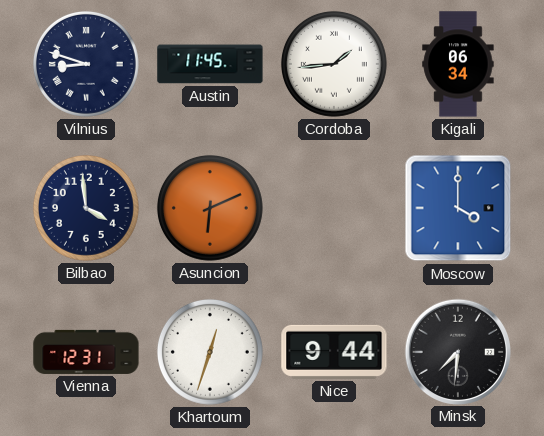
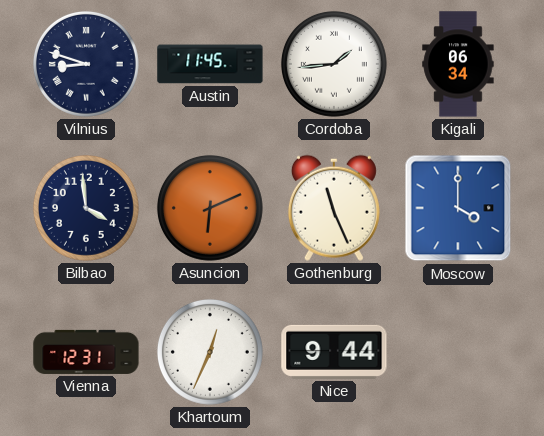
Gothenburg: none -> 11:26 (334, 208)
Khartoum: 12:33 -> 12:34 (210, 352)
Minsk: 7:31 -> none (457, 351)
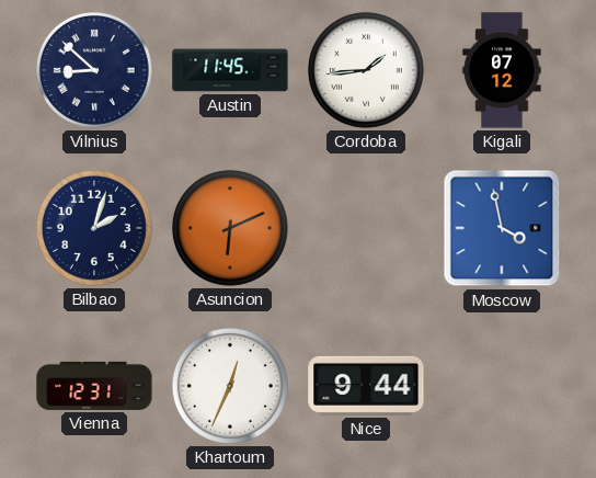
Vilnius: 8:48 -> 8:52 (94, 70)
Kigali: 06:34 -> 07:12 (502, 70)
Bilbao: 3:59 -> 2:03 (94, 228)
Gothenburg: 11:26 -> none (334, 208)
Moscow: 4:00 -> 3:58 (502, 228)
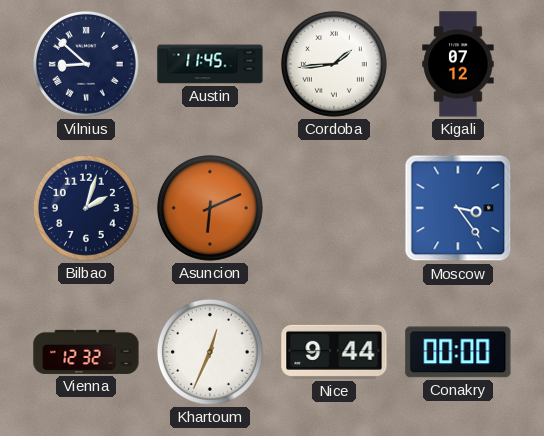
Moscow: 3:58 -> 3:24 (458, 208)
Vienna: 12:31 -> 12:32 (86, 352)
Conakry: none -> 00:00 (458, 352)
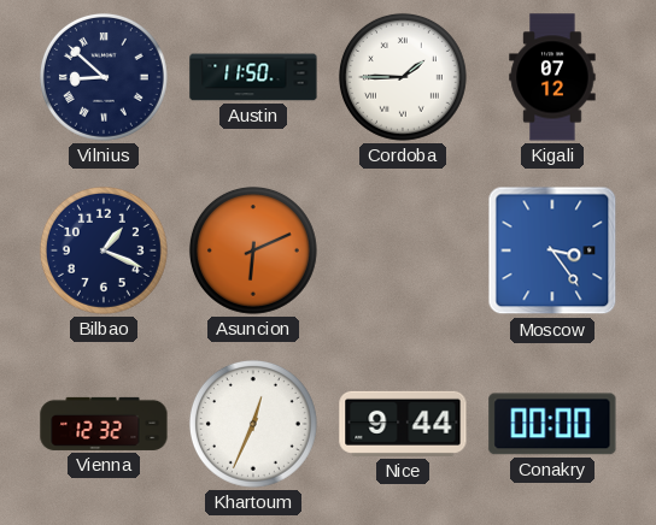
Austin: 11:45 -> 11:50 (253, 77)
Cordoba: 1:44 -> 1:45 (403, 77)
Bilbao: 2:03 -> 1:19 (104, 250)
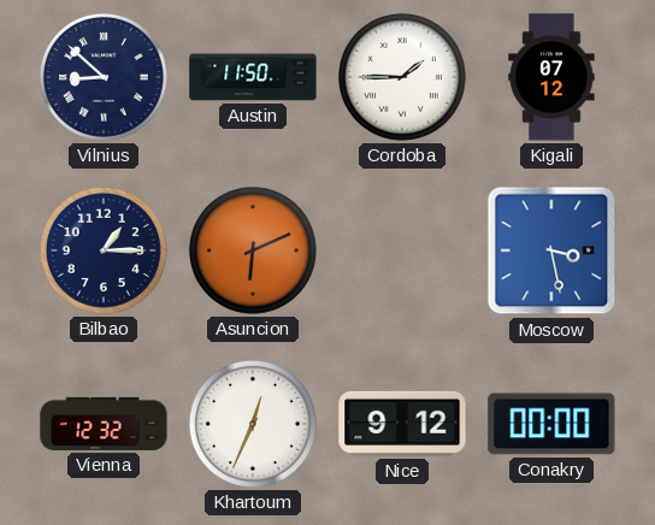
Bilbao: 1:19 -> 1:15 (104, 250)
Moscow: 3:24 -> 3:28 (551, 250)
Nice: 9:44 -> 9:12 (402, 424)
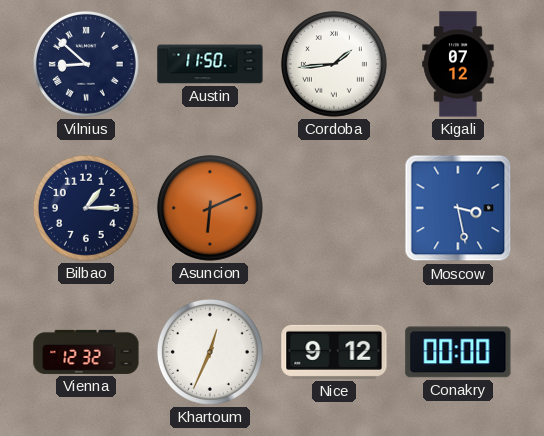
Cordoba: 1:45 -> 1:44 (334, 64)
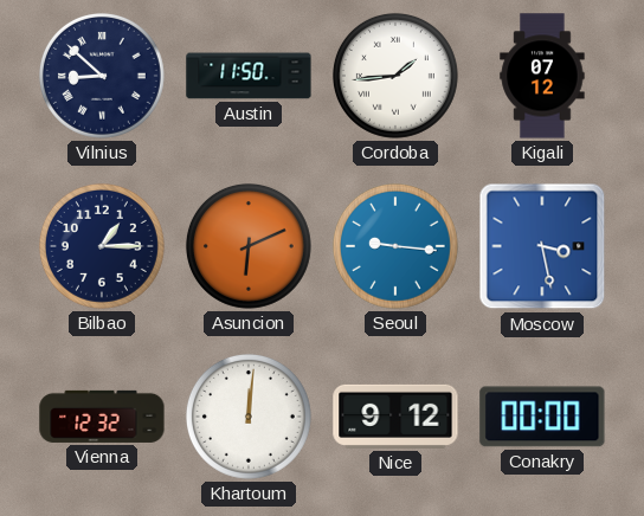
Seoul: none -> 9:16 (395, 246)
Khartoum: 12:34 -> 12:01 (249, 417)
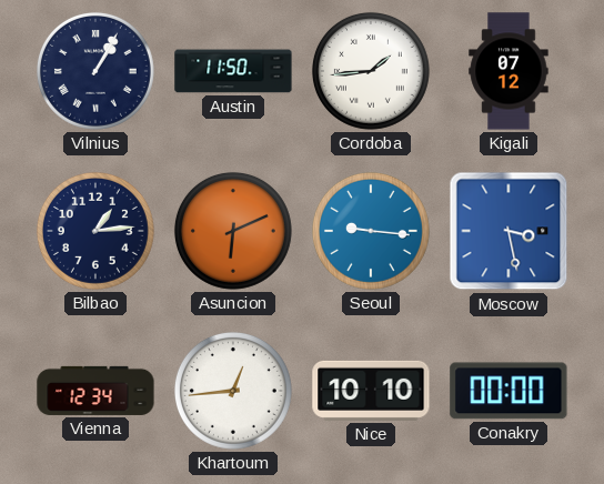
Vilnius: 8:52 -> 1:05 (95, 71)
Bilbao: 1:15 -> 1:14 (95, 231)
Vienna: 12:32 -> 12:34 (95, 391)
Khartoum: 12:01 -> 12:44 (233, 391)
Nice: 9:12 -> 10:10 (371, 391)
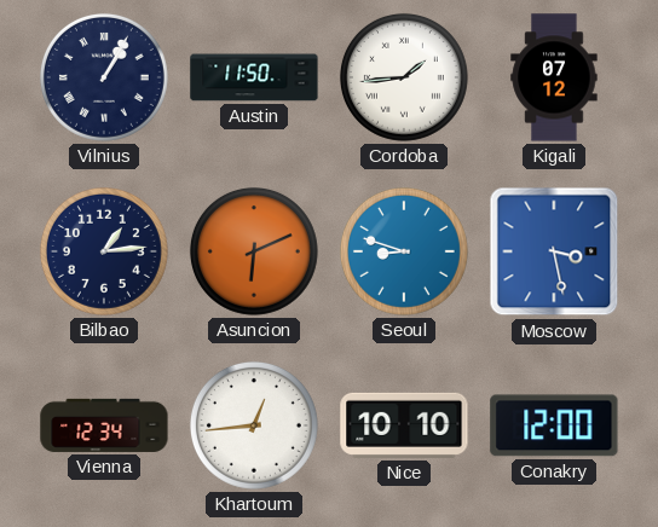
Seoul: 9:16 -> 8:48 (404, 251)
Conakry: 00:00 -> 12:00 (554, 425)
